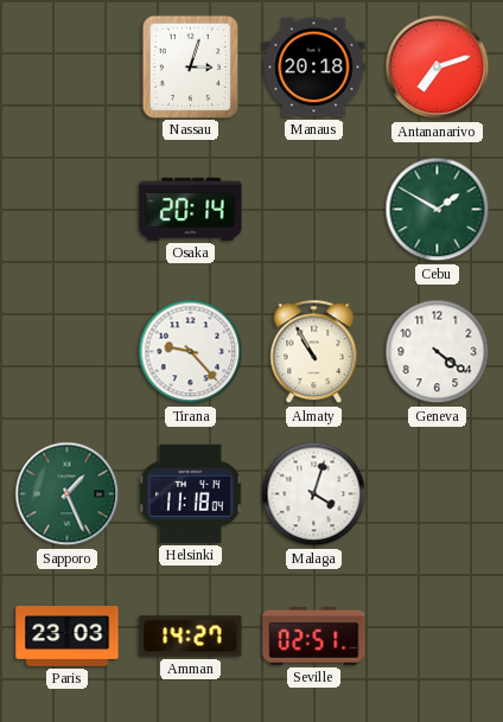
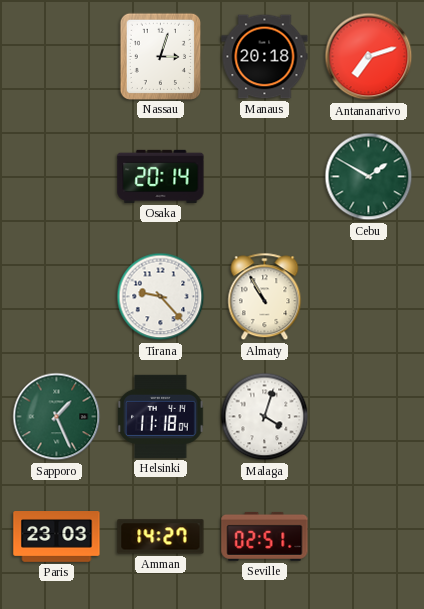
Geneva: 4:21 -> none (438, 352)
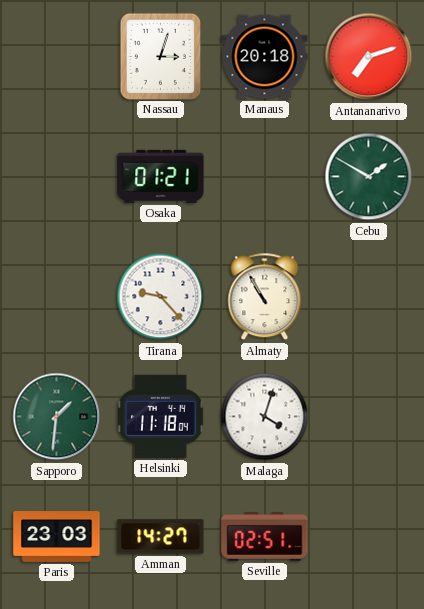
Osaka: 20:14 -> 01:21 (161, 176)
Sapporo: 1:26 -> 1:31 (57, 417)
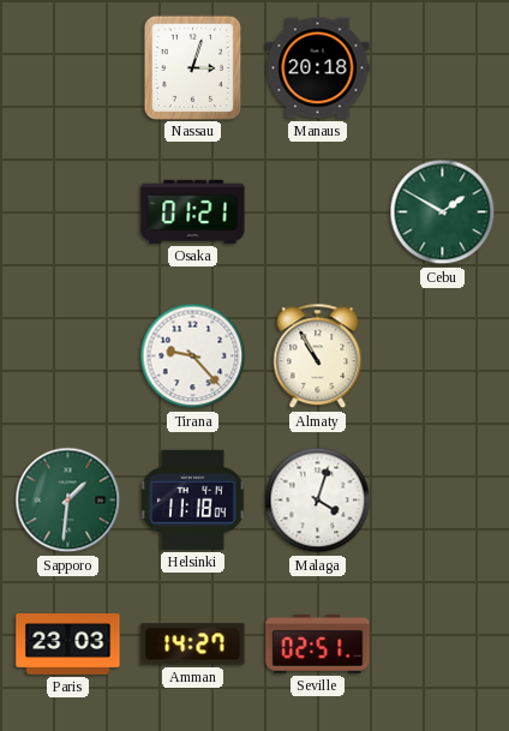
Antananarivo: 7:12 -> none (369, 57)
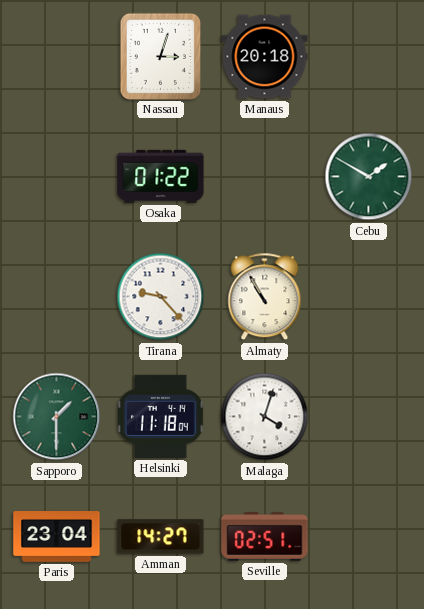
Osaka: 01:21 -> 01:22 (161, 176)
Sapporo: 1:31 -> 1:30 (57, 417)
Paris: 23:03 -> 23:04 (57, 537)
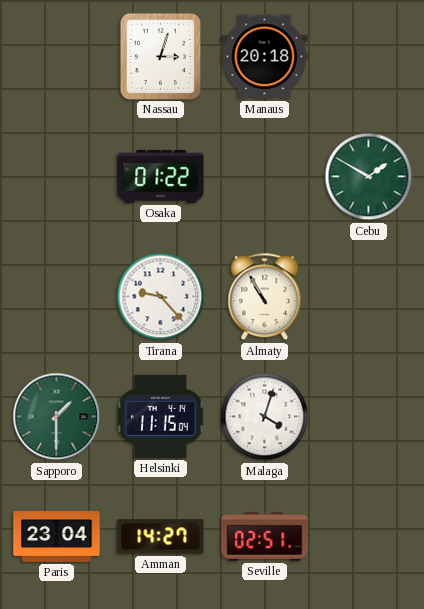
Helsinki: 11:18 -> 11:15 (161, 416)
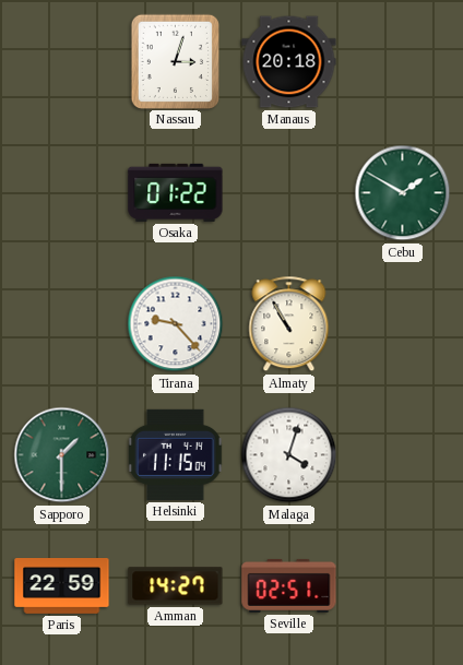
Paris: 23:04 -> 22:59 (62, 586)
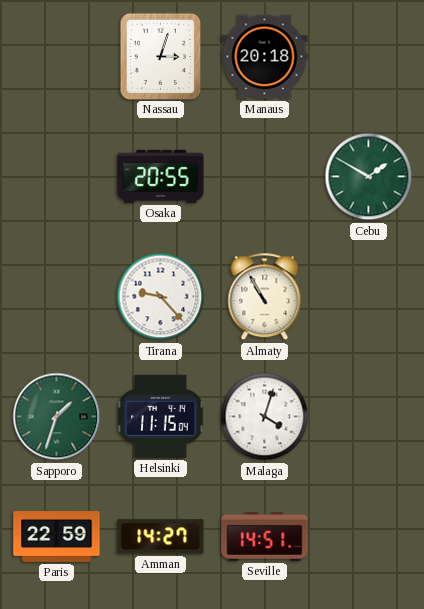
Osaka: 01:22 -> 20:55 (161, 176)
Sapporo: 1:30 -> 1:33 (57, 417)
Seville: 02:51 -> 14:51 (265, 536)
